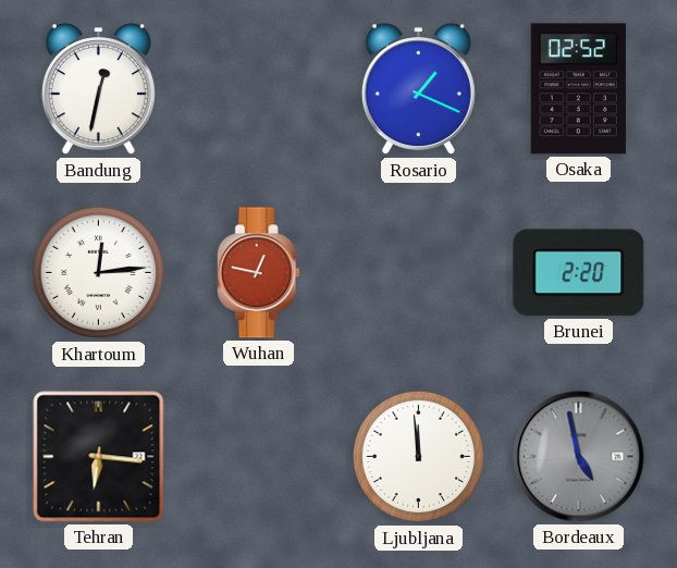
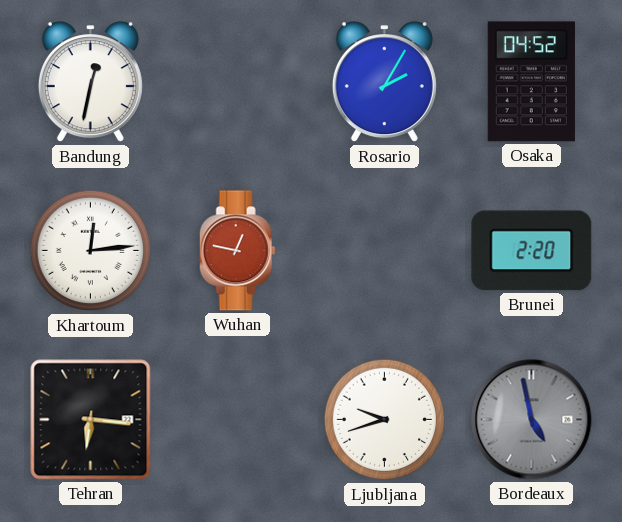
Rosario: 1:19 -> 2:05 (384, 82)
Osaka: 02:52 -> 04:52 (531, 82)
Ljubljana: 11:59 -> 9:42 (385, 420)
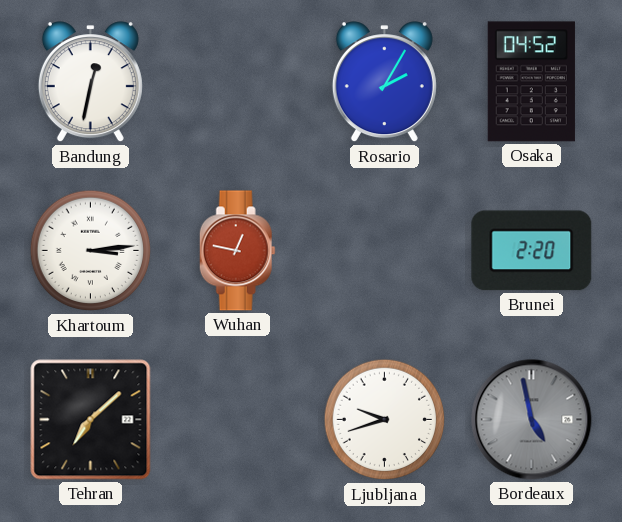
Khartoum: 12:14 -> 3:14 (91, 251)
Tehran: 6:16 -> 7:08 (91, 420)
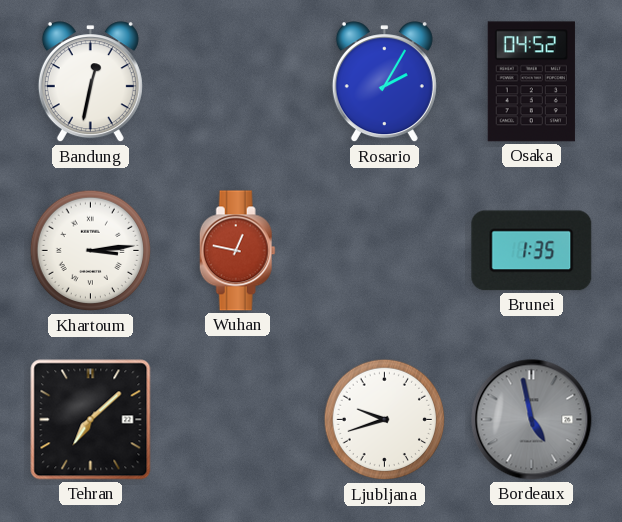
Brunei: 2:20 -> 1:35 (532, 251)
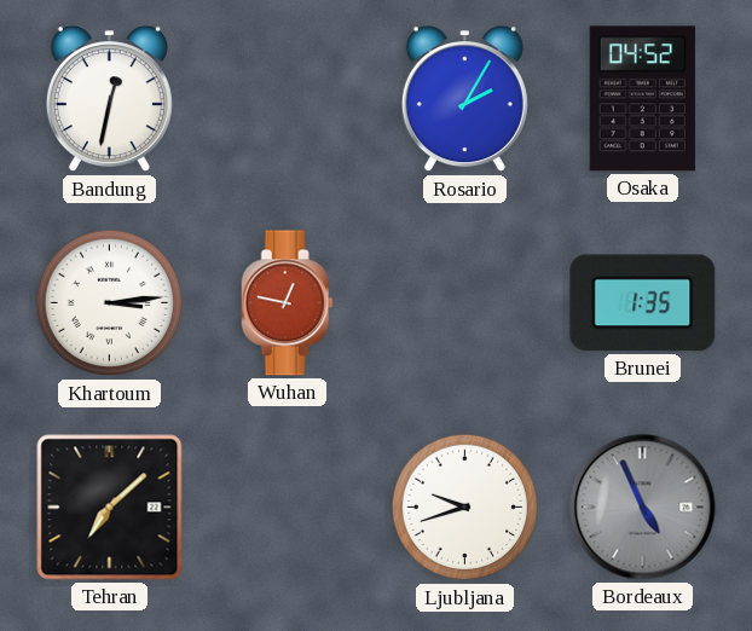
Bordeaux: 4:58 -> 4:56 (643, 508)
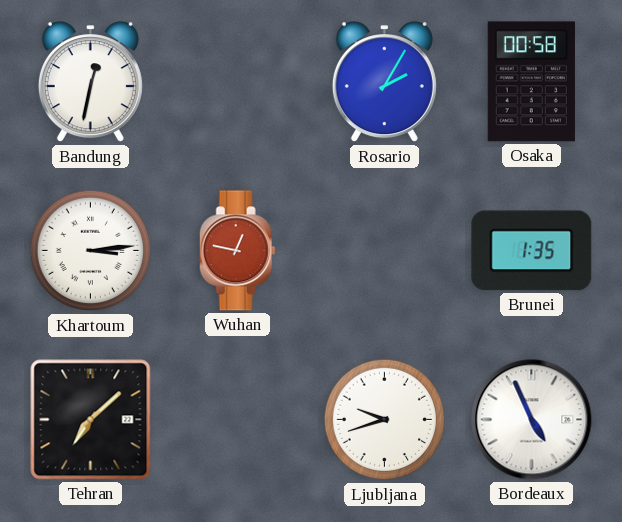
Osaka: 04:52 -> 00:58 (531, 82)
Bordeaux dial: grey -> white (532, 420)
